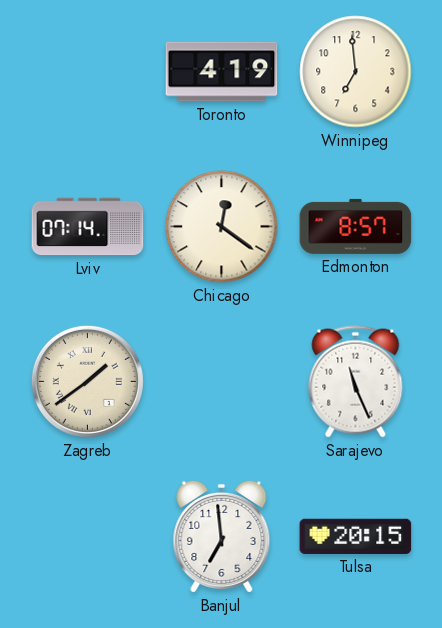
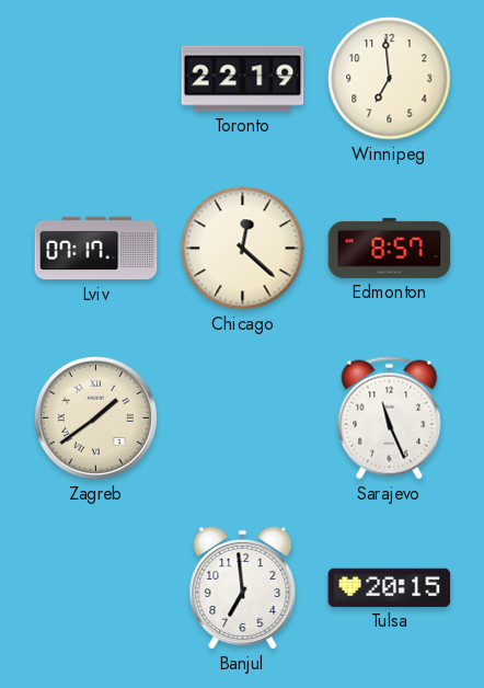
Toronto: 4:19 -> 22:19 (243, 79)
Lviv: 07:14 -> 07:17 (96, 249)
Chicago: 12:21 -> 12:22 (243, 249)
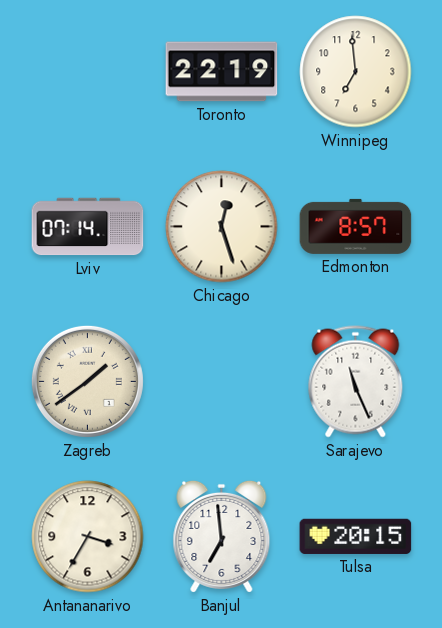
Lviv: 07:17 -> 07:14 (88, 227)
Chicago: 12:22 -> 12:27 (222, 227)
Antananarivo: none -> 3:35 (88, 537)
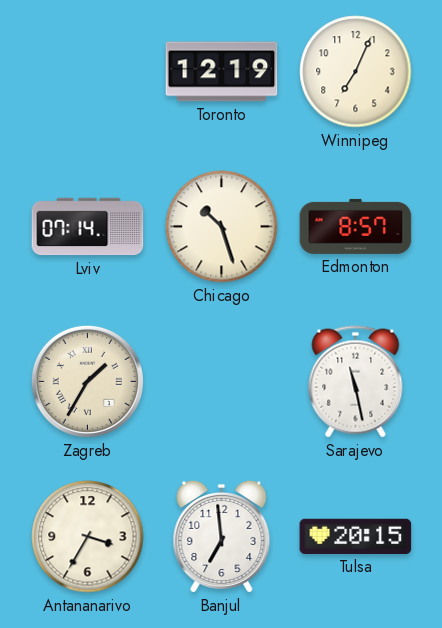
Toronto: 22:19 -> 12:19 (222, 72)
Winnipeg: 6:59 -> 7:04 (356, 72)
Chicago: 12:27 -> 10:27 (222, 227)
Zagreb: 1:39 -> 1:35 (87, 381)
Sarajevo: 11:26 -> 11:28 (356, 382)
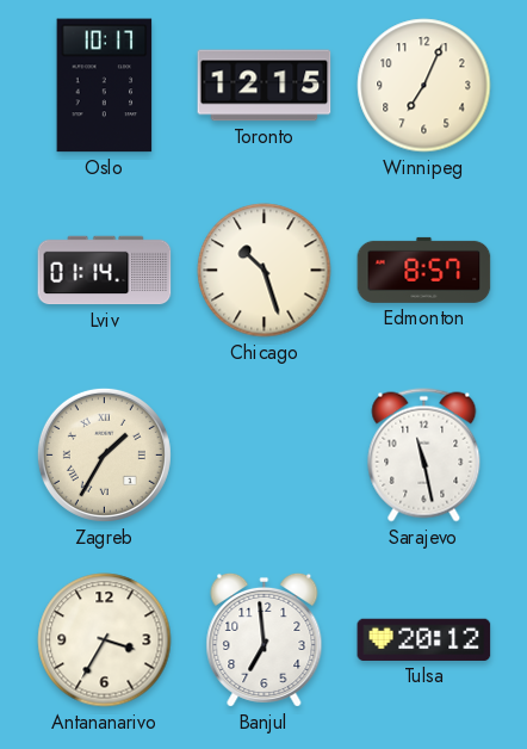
Oslo: none -> 10:17 (105, 86)
Toronto: 12:19 -> 12:15 (265, 86)
Lviv: 07:14 -> 01:14 (105, 271)
Tulsa: 20:15 -> 20:12 (424, 639)
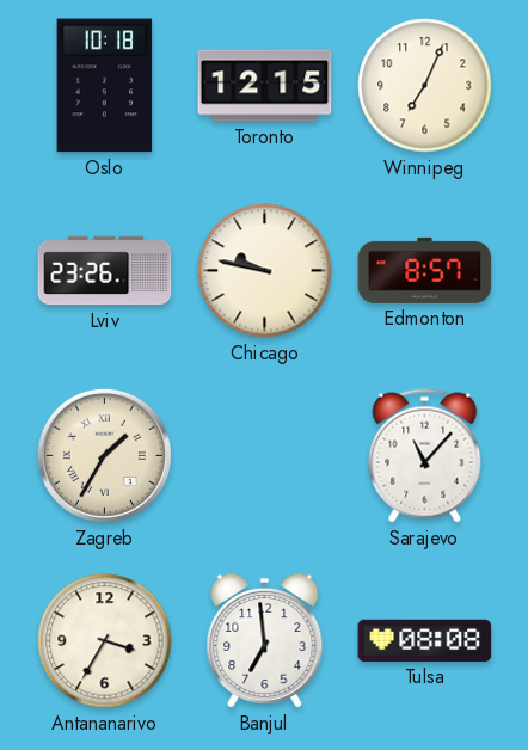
Oslo: 10:17 -> 10:18 (105, 86)
Lviv: 01:14 -> 23:26 (105, 271)
Chicago: 10:27 -> 9:47 (265, 271)
Sarajevo: 11:28 -> 11:07 (425, 456)
Tulsa: 20:12 -> 08:08 (425, 640)
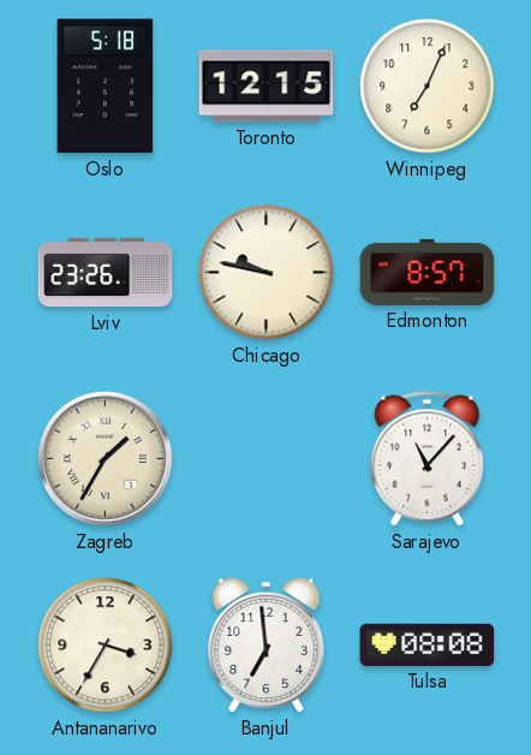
Oslo: 10:18 -> 5:18 (106, 87)
